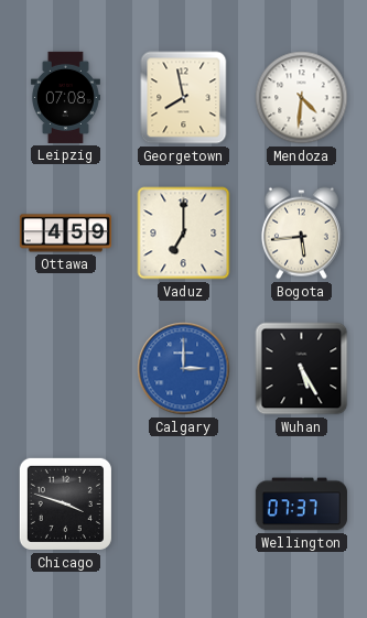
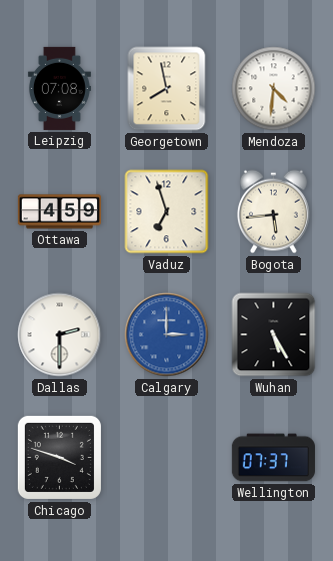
Vaduz: 7:00 -> 6:57 (167, 212)
Dallas: none -> 2:30 (60, 335)
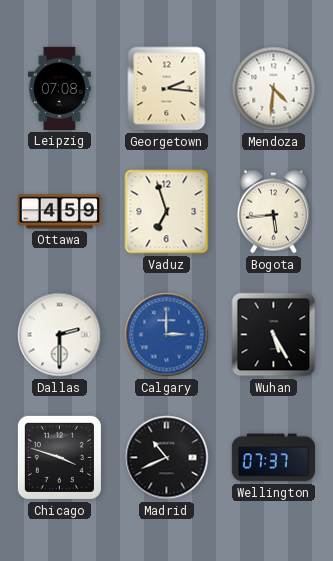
Georgetown: 7:58 -> 2:16 (167, 89)
Madrid: none -> 10:41 (167, 458)
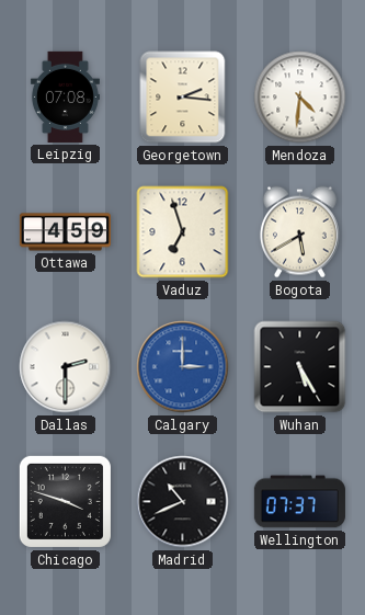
Bogota: 5:44 -> 5:40 (299, 232)
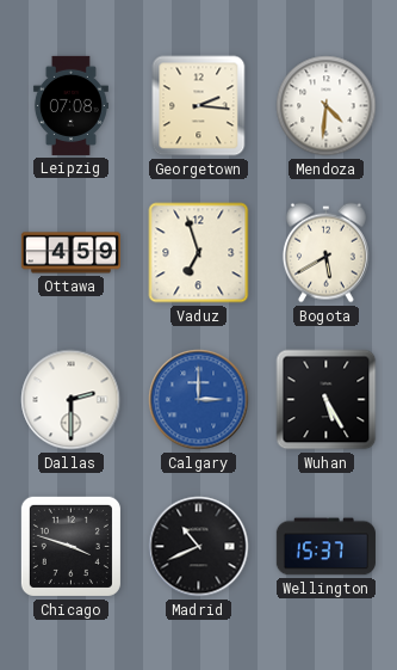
Wellington: 07:37 -> 15:37 (325, 547)
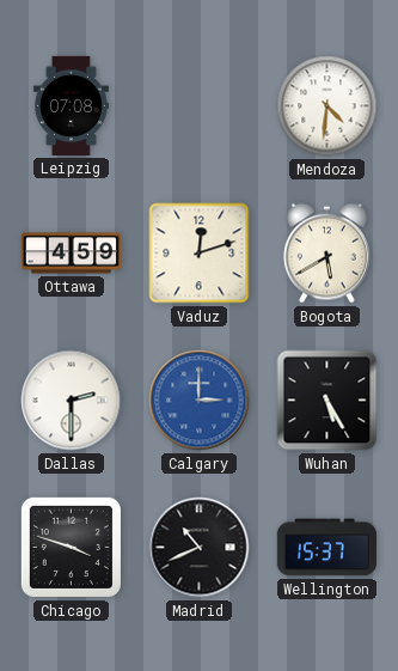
Georgetown: 2:16 -> none (199, 106)
Vaduz: 6:57 -> 12:12 (200, 254)
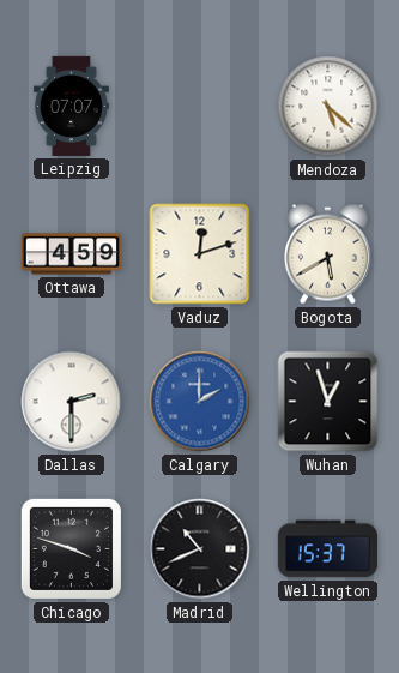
Leipzig: 07:08 -> 07:07 (71, 106)
Mendoza: 4:31 -> 5:22 (328, 107)
Calgary: 3:00 -> 2:00 (200, 402)
Wuhan: 5:25 -> 12:57 (328, 402)
